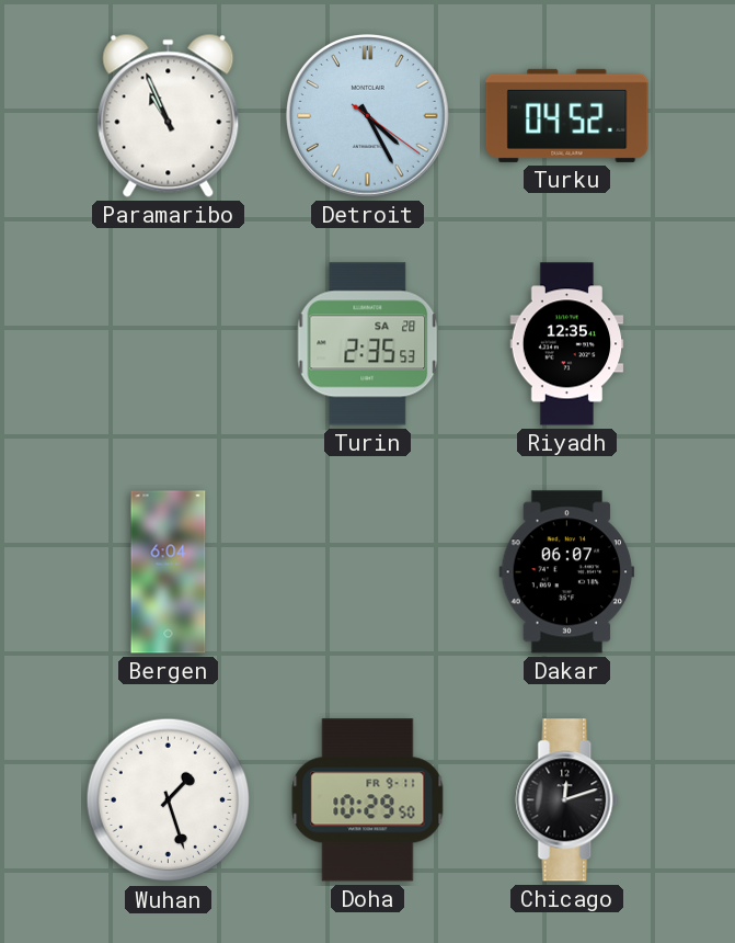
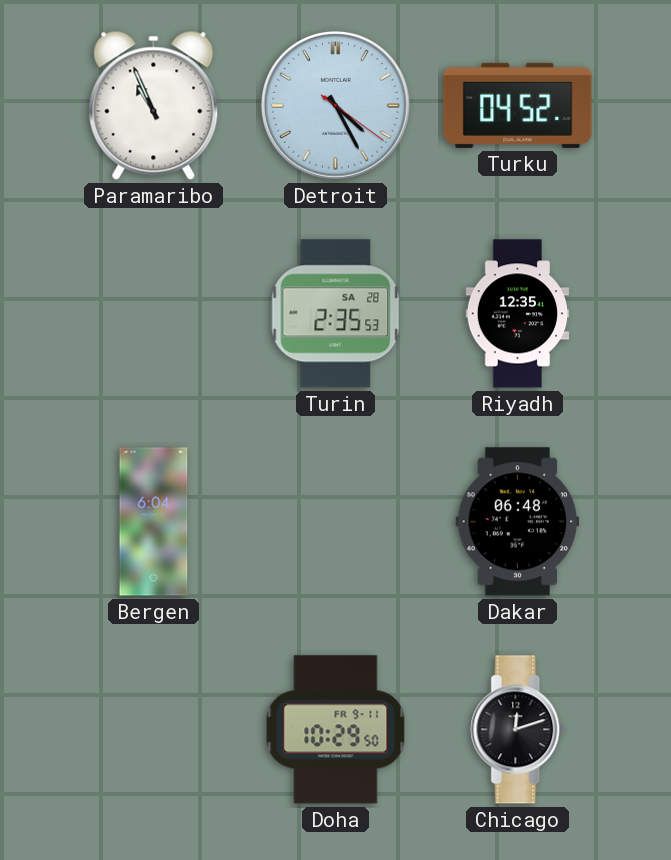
Dakar: 06:07 -> 06:48 (518, 522)
Wuhan: 1:27 -> none (169, 800)
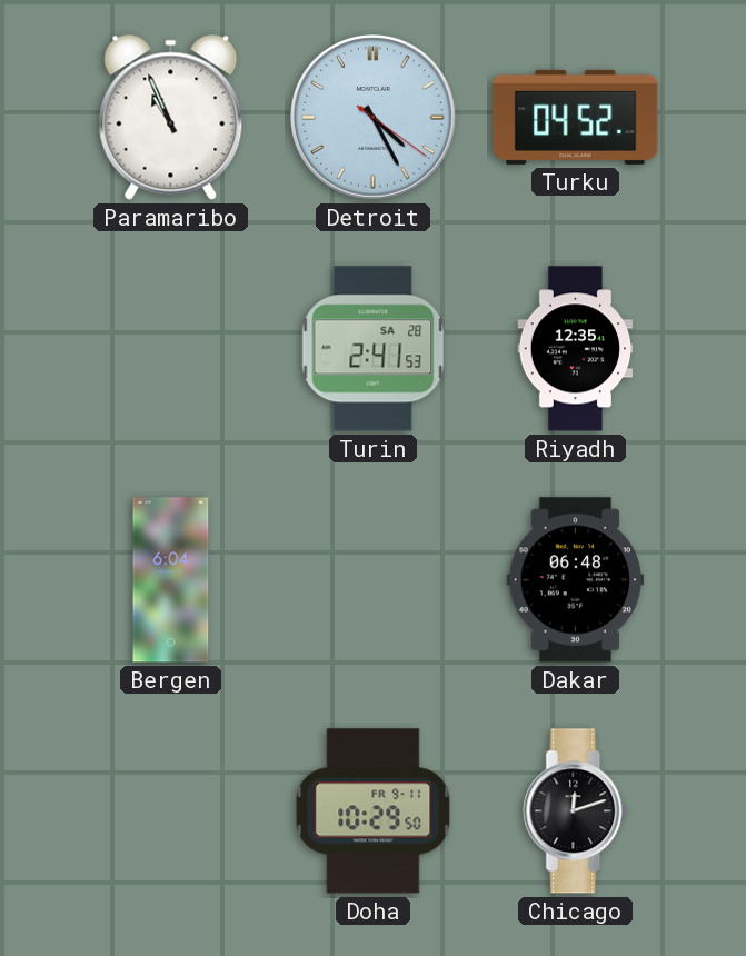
Turin: 2:35 -> 2:41 (374, 349)
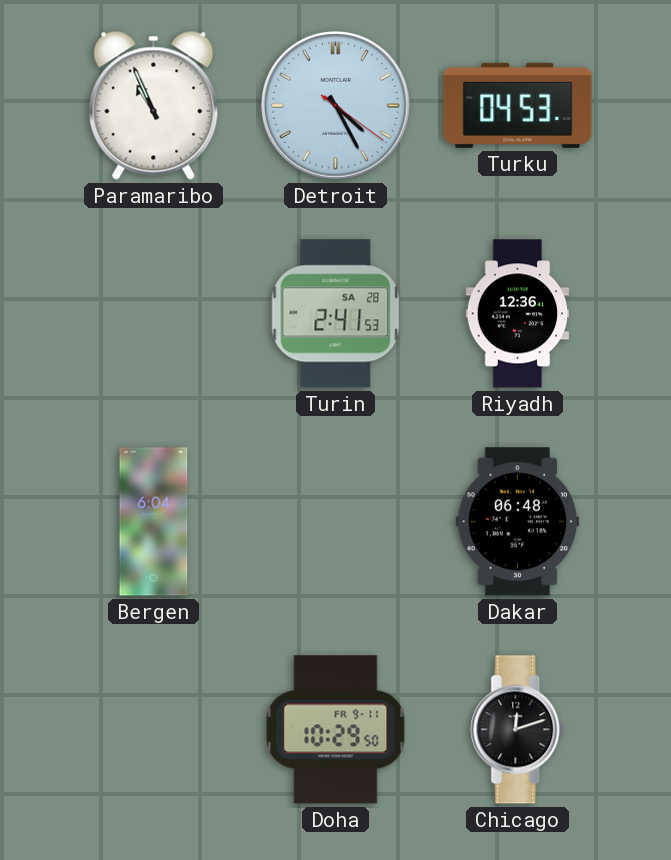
Turku: 04:52 -> 04:53 (518, 105)
Riyadh: 12:35 -> 12:36 (518, 314)
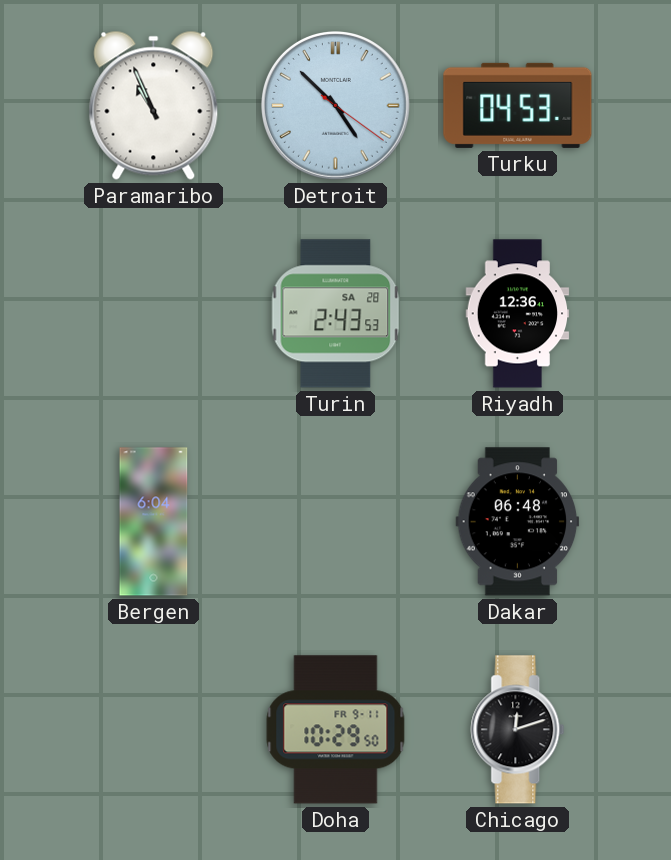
Detroit: 4:25 -> 4:52 (336, 106)
Turin: 2:41 -> 2:43 (336, 314)
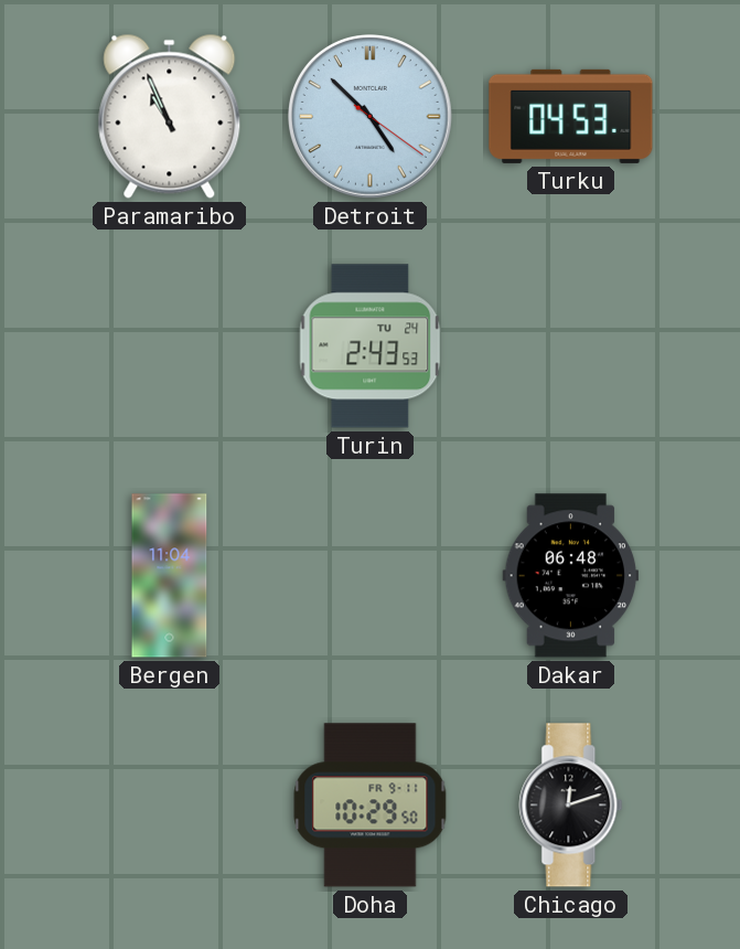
Turin date: SA 28 -> TU 24 (371, 346)
Riyadh: 12:36 -> none (518, 314)
Bergen: 6:04 -> 11:04 (170, 576)
